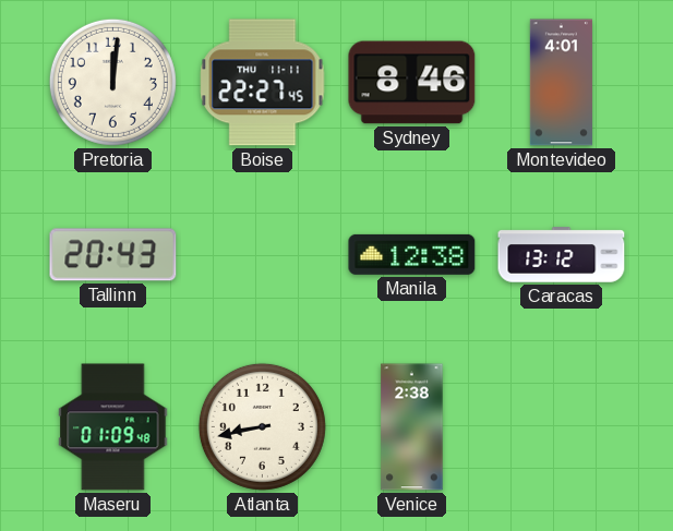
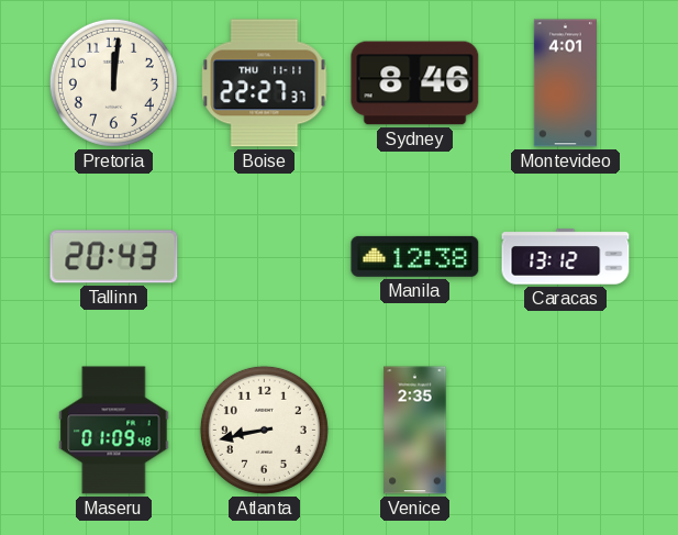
Boise: 22:27:45 -> 22:27:37 (265, 83)
Venice: 2:38 -> 2:35 (415, 431)
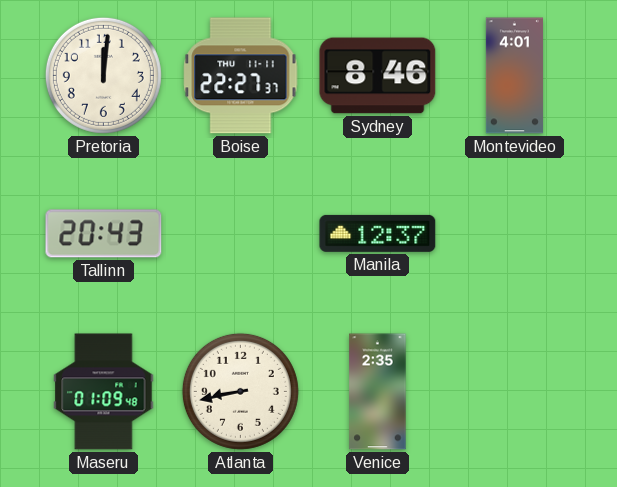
Manila: 12:38 -> 12:37 (378, 233)
Caracas: 13:12 -> none (566, 257)
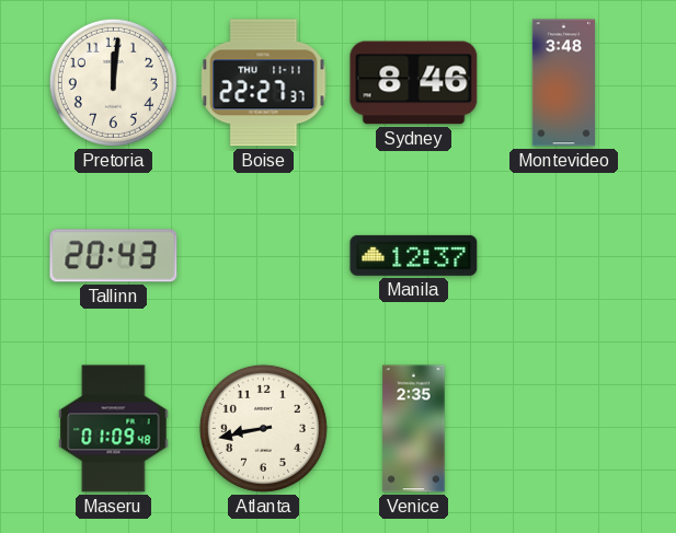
Montevideo: 4:01 -> 3:48 (563, 83)
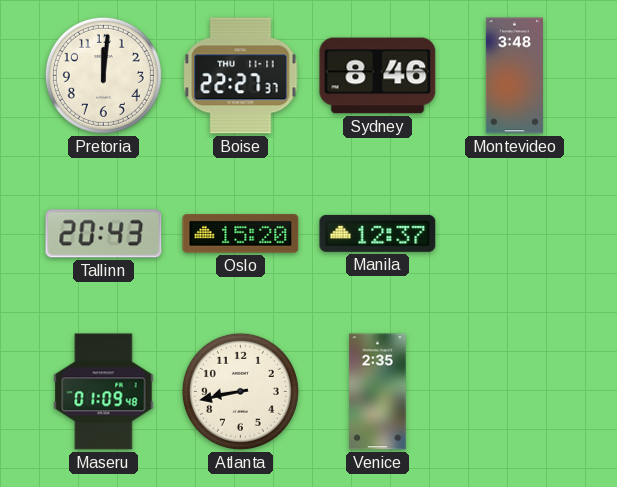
Oslo: none -> 15:20 (241, 234)
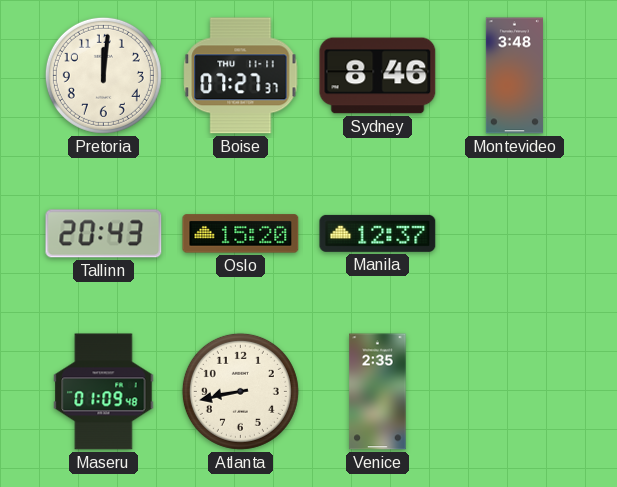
Boise: 22:27 -> 07:27 (241, 76)
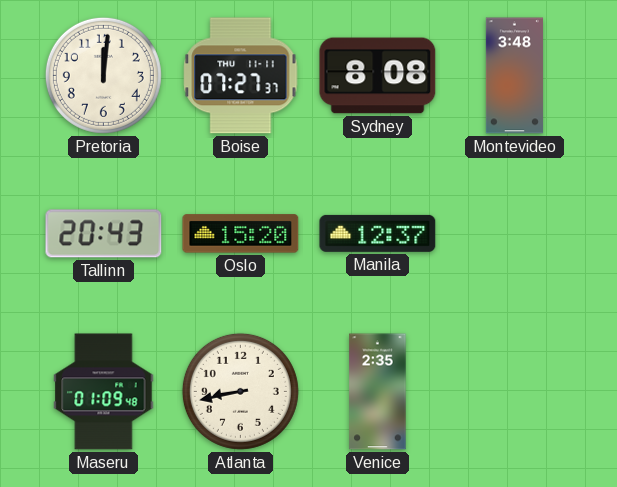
Sydney: 8:46 -> 8:08 (378, 76)
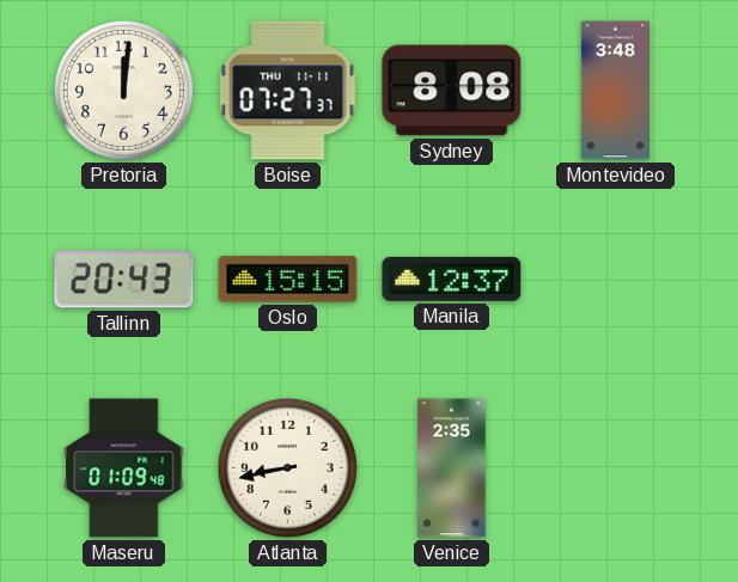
Oslo: 15:20 -> 15:15 (288, 280)
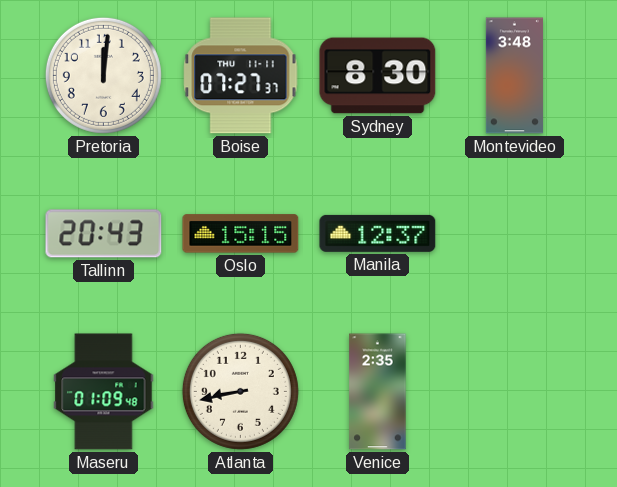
Sydney: 8:08 -> 8:30 (378, 76)
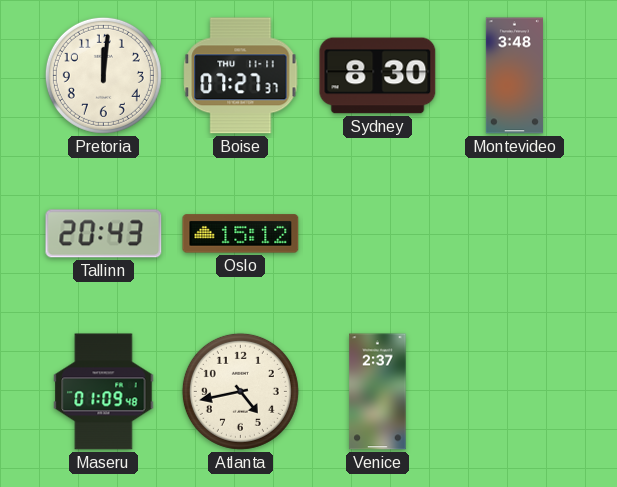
Oslo: 15:15 -> 15:12 (241, 234)
Manila: 12:37 -> none (378, 233)
Atlanta: 8:43 -> 4:43 (240, 391)
Venice: 2:35 -> 2:37 (378, 392)
